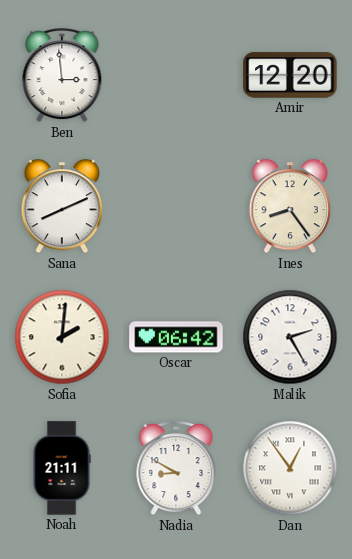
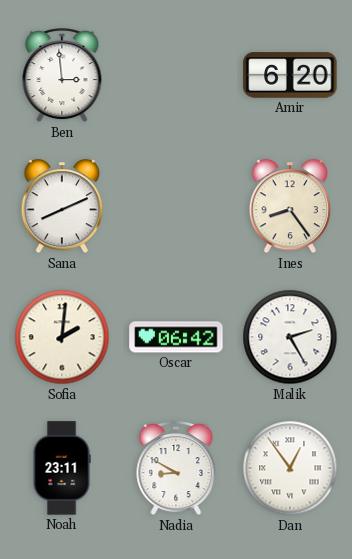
Amir: 12:20 -> 6:20 (290, 75)
Noah: 21:11 -> 23:11 (62, 468)
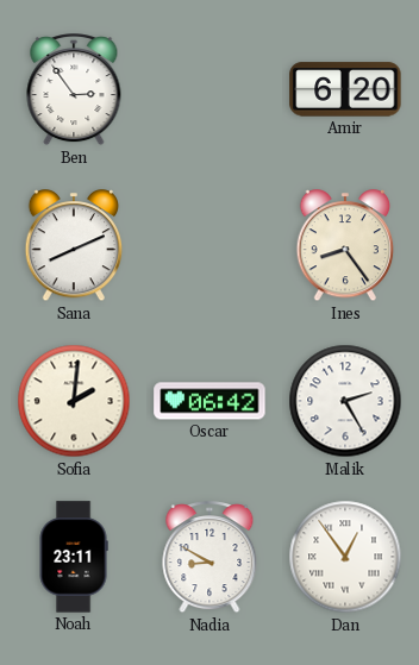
Ben: 2:59 -> 2:54 (74, 90)
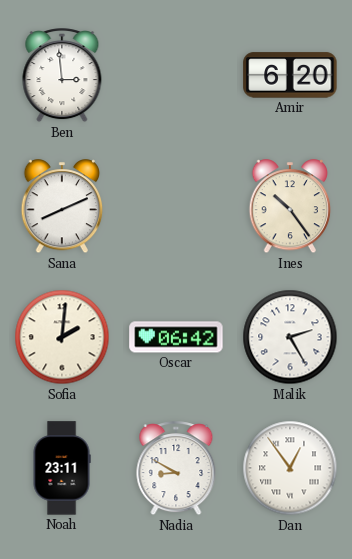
Ben: 2:54 -> 2:59 (62, 76)
Ines: 8:24 -> 10:24 (290, 207)
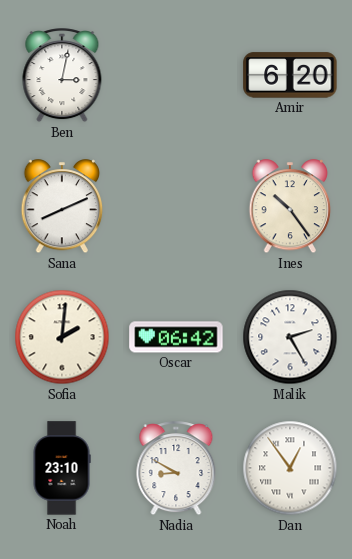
Ben: 2:59 -> 3:02 (62, 76)
Noah: 23:11 -> 23:10 (62, 468)
